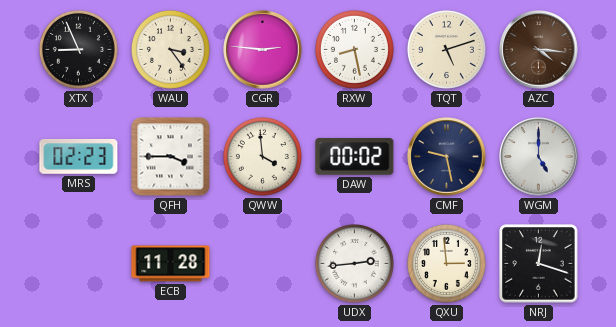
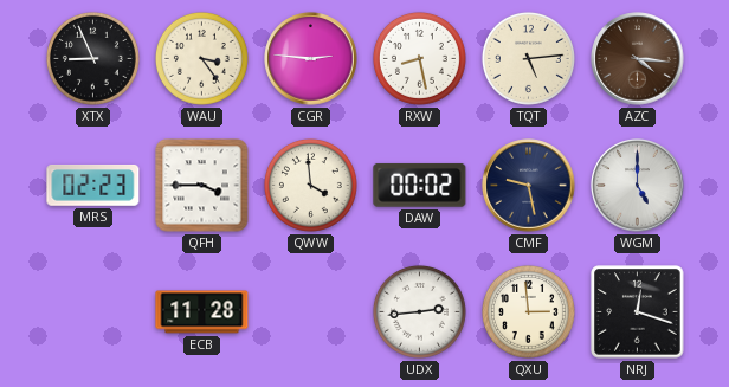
TQT: 5:12 -> 5:14 (528, 58)
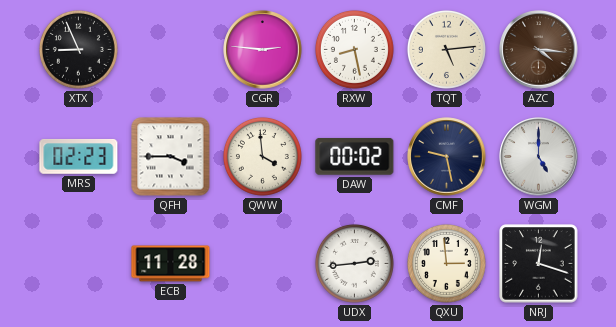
WAU: 3:24 -> none (201, 58)
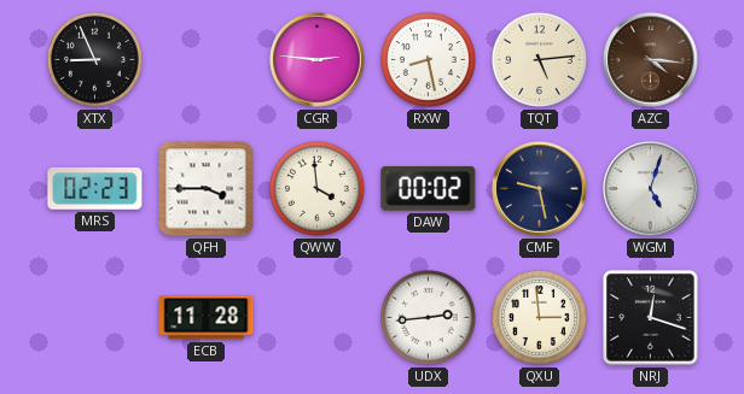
WGM: 5:00 -> 5:03 (651, 189)
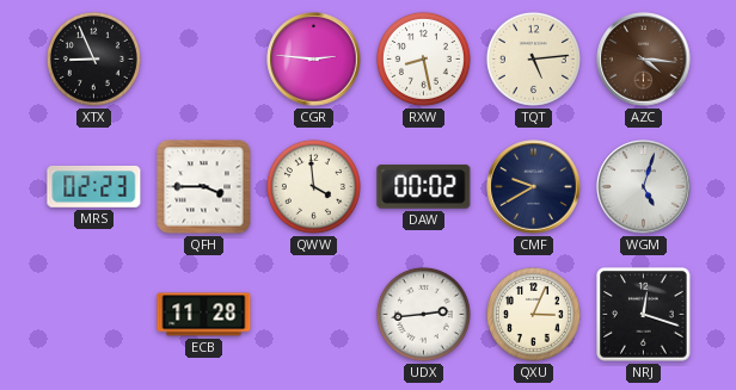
CMF: 9:28 -> 9:40 (534, 187)
QXU: 2:59 -> 3:04 (533, 314)
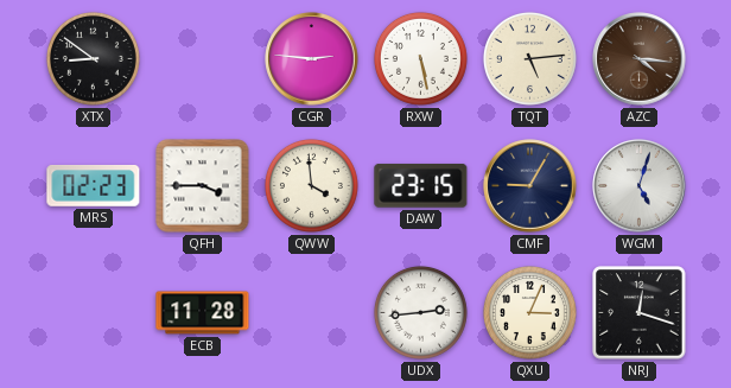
XTX: 8:56 -> 8:51 (93, 58)
RXW: 8:28 -> 5:28 (420, 58)
DAW: 00:02 -> 23:15 (421, 185)
CMF: 9:40 -> 9:05 (530, 186)
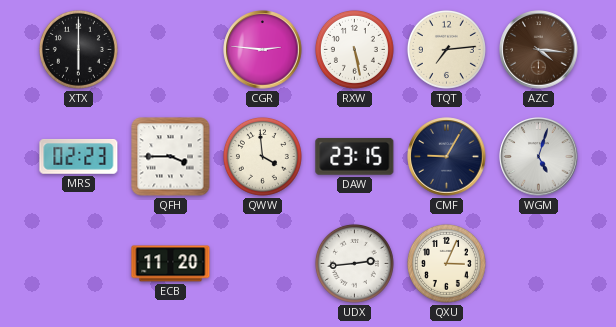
XTX: 8:51 -> 6:00 (78, 49)
TQT: 5:14 -> 7:14 (446, 49)
ECB: 11:28 -> 11:20 (171, 264)
NRJ: 12:18 -> none (640, 313)
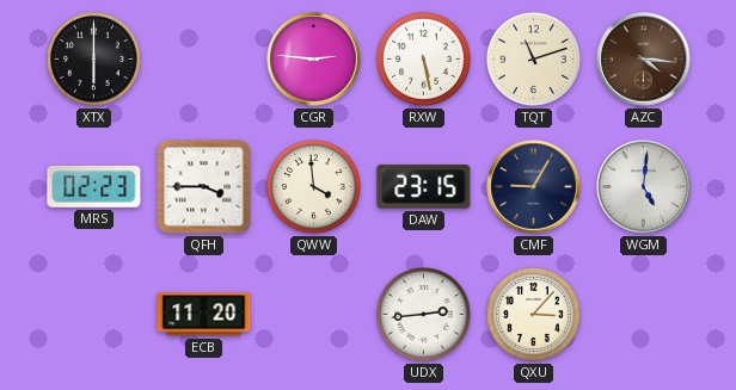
TQT: 7:14 -> 11:12 (533, 58)
WGM: 5:03 -> 5:01 (644, 187)
QXU: 3:04 -> 3:07 (533, 314)
